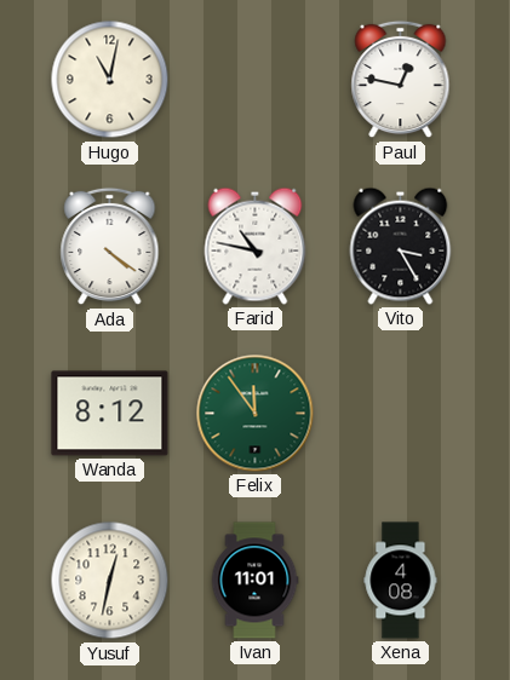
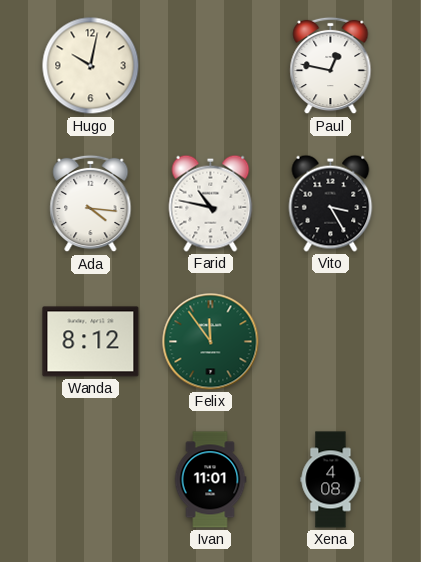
Hugo: 11:02 -> 10:02 (91, 66)
Ada: 4:21 -> 4:16 (91, 204)
Yusuf: 12:32 -> none (110, 581)
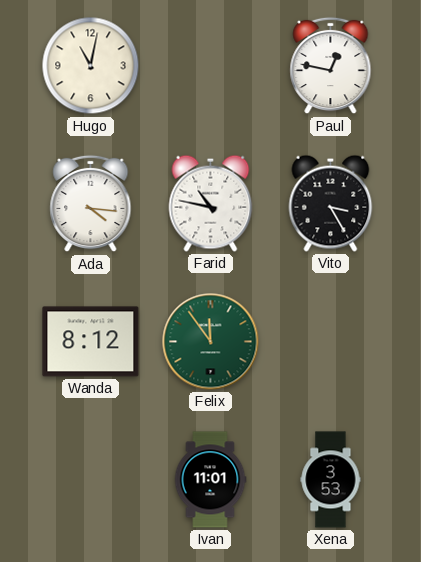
Hugo: 10:02 -> 11:02 (91, 66)
Xena: 4:08 -> 3:53 (331, 480)
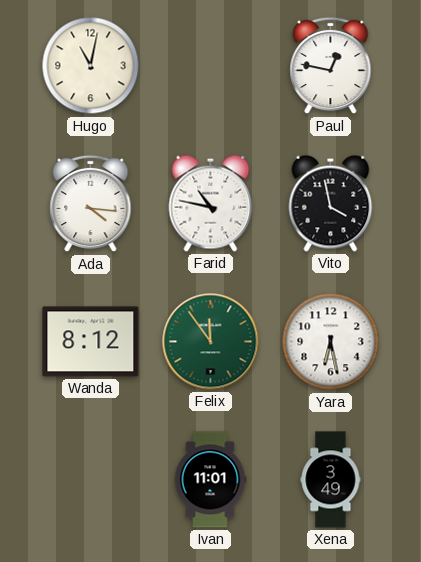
Vito: 3:25 -> 3:58 (331, 203)
Yara: none -> 6:28 (331, 342)
Xena: 3:53 -> 3:49 (331, 480)
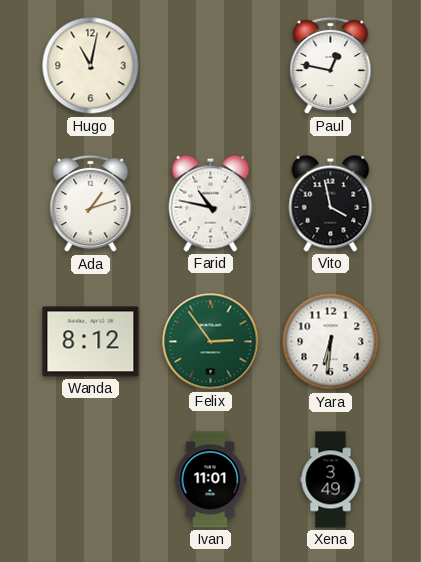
Ada: 4:16 -> 1:12 (91, 204)
Felix: 11:54 -> 2:54 (211, 342)
Yara: 6:28 -> 6:31 (331, 342)
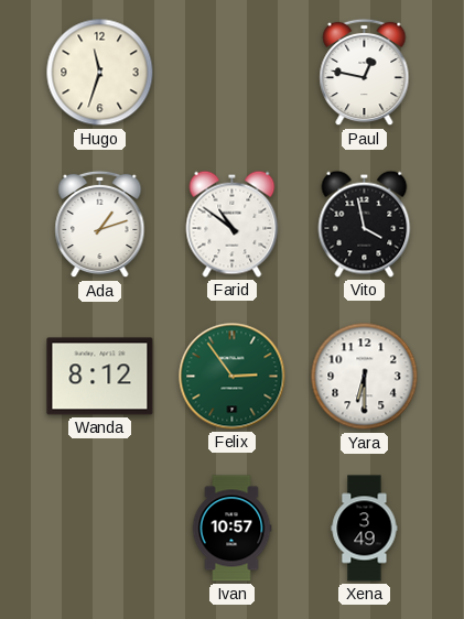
Hugo: 11:02 -> 11:33 (100, 73)
Farid: 10:47 -> 10:51 (233, 224)
Yara: 6:31 -> 6:30 (365, 377)
Ivan: 11:01 -> 10:57 (231, 529)
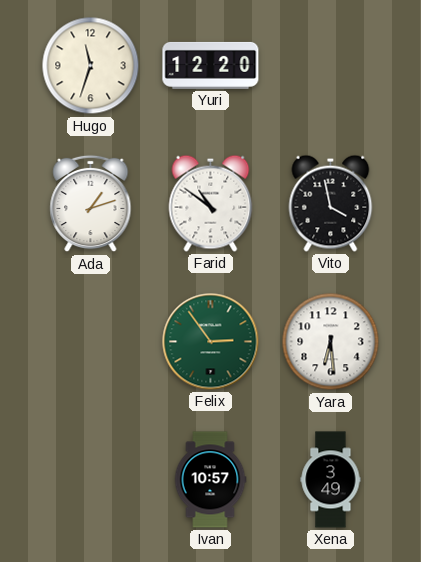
Yuri: none -> 12:20 (211, 65)
Paul: 12:47 -> none (365, 73)
Wanda: 8:12 -> none (100, 377)
Yara: 6:30 -> 6:29 (331, 342)
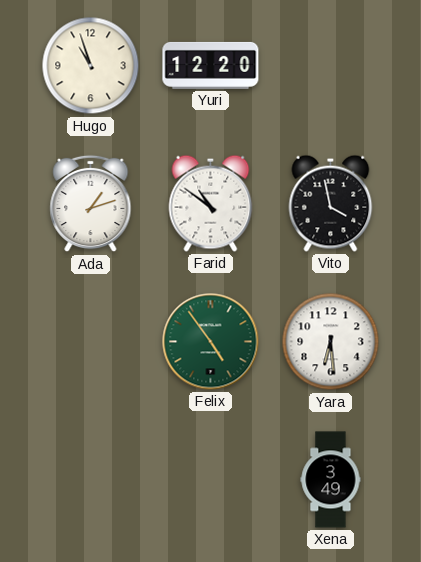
Hugo: 11:33 -> 10:57 (91, 66)
Felix: 2:54 -> 4:54 (211, 342)
Ivan: 10:57 -> none (210, 480)
